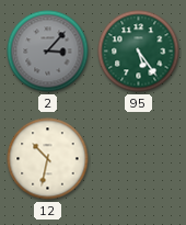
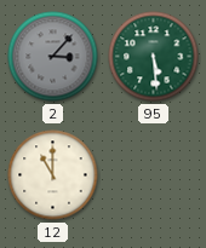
95: 5:24 -> 5:29 (154, 57)
12: 10:32 -> 11:00 (53, 175)
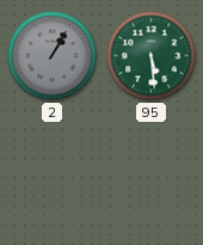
2: 3:07 -> 1:05 (53, 56)
12: 11:00 -> none (53, 175)
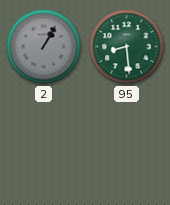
95: 5:29 -> 8:29 (127, 47)
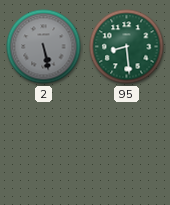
2: 1:05 -> 5:28 (44, 47)
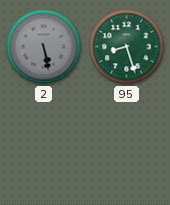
95: 8:29 -> 8:27 (127, 47)
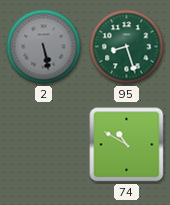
74: none -> 10:50 (127, 145)
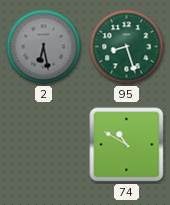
2: 5:28 -> 6:28 (44, 47)
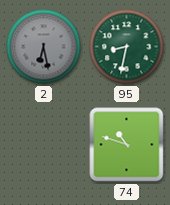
95: 8:27 -> 8:32 (127, 47)
74: 10:50 -> 10:48 (127, 145)
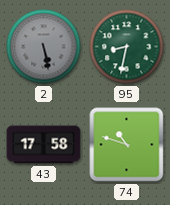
2: 6:28 -> 5:28 (44, 47)
43: none -> 17:58 (44, 145)
